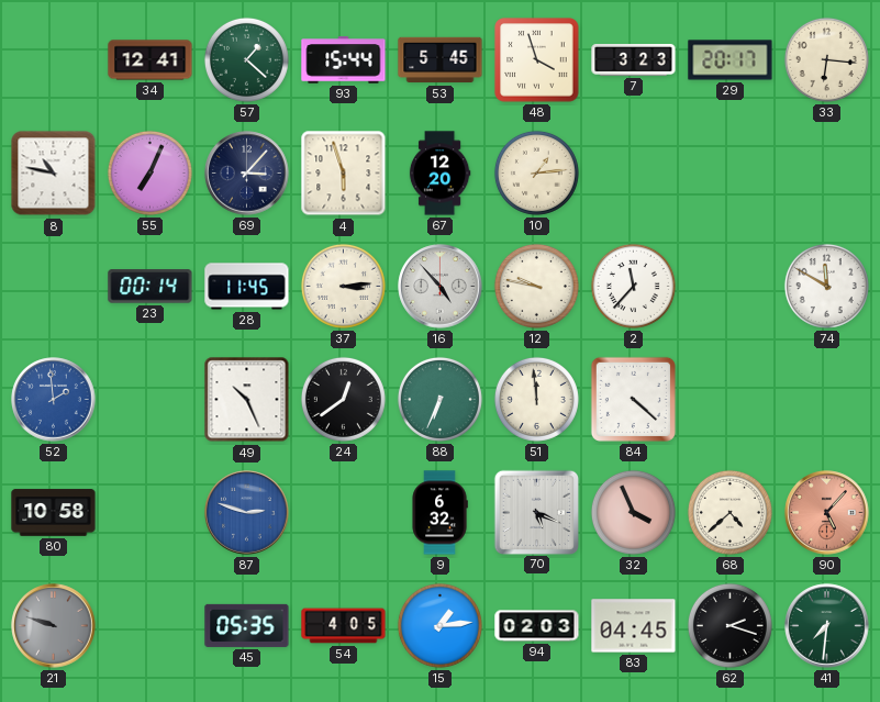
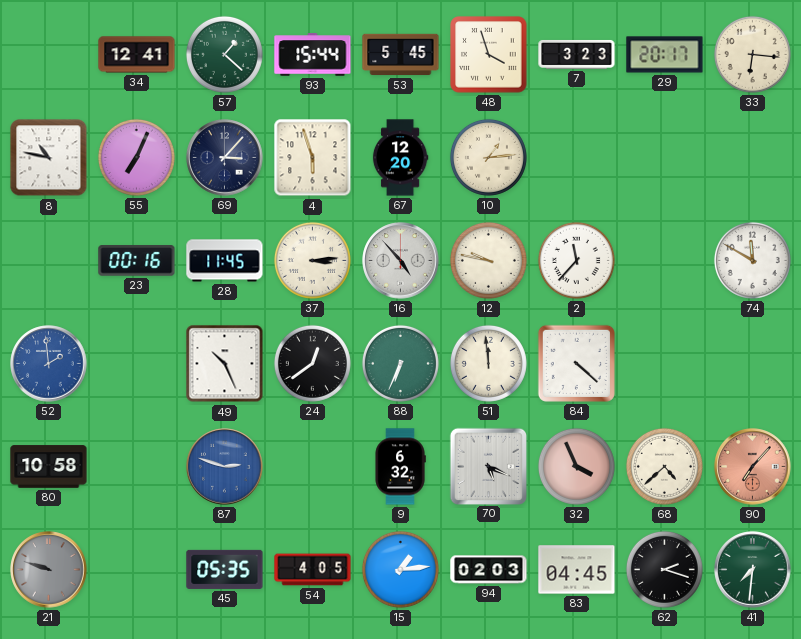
23: 00:14 -> 00:16 (137, 261)
90: 5:07 -> 7:07 (753, 467)
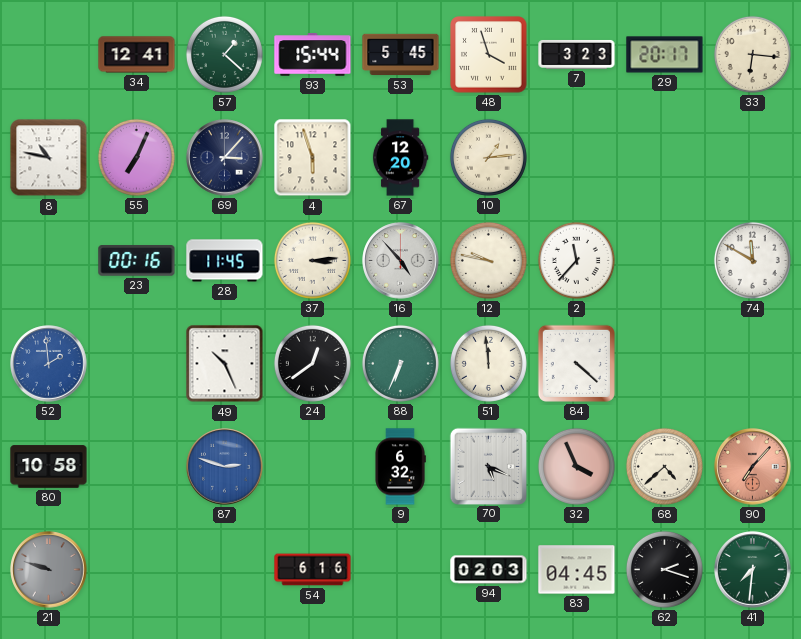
45: 05:35 -> none (225, 569)
54: 4:05 -> 6:16 (313, 570)
15: 1:14 -> none (400, 569)
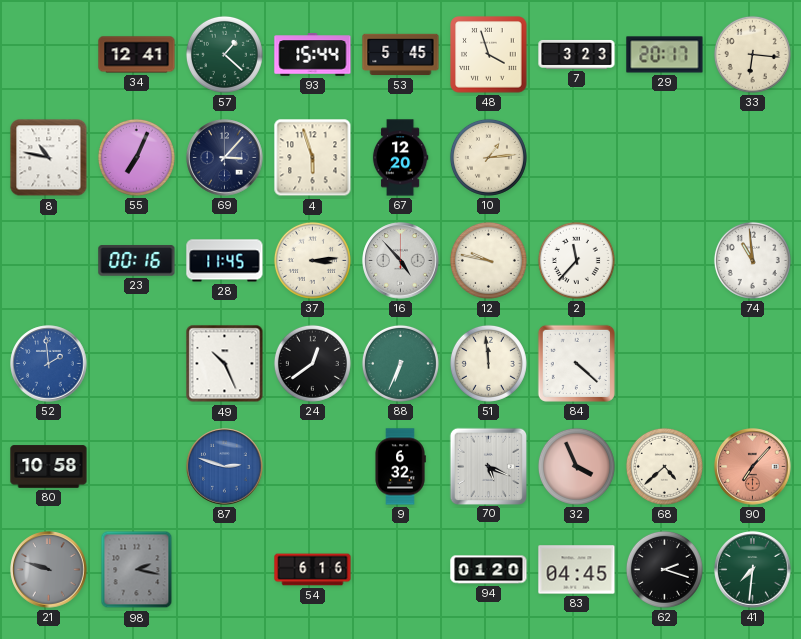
74: 11:50 -> 10:59 (752, 260)
98: none -> 2:17 (137, 570)
94: 02:03 -> 01:20 (489, 570)
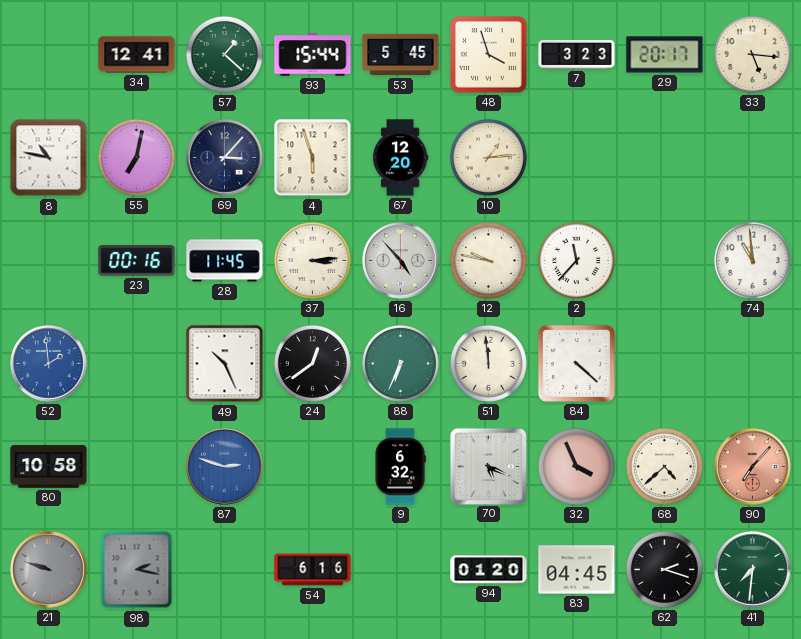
33: 6:16 -> 5:16 (752, 54)
55: 7:04 -> 7:02 (136, 157)
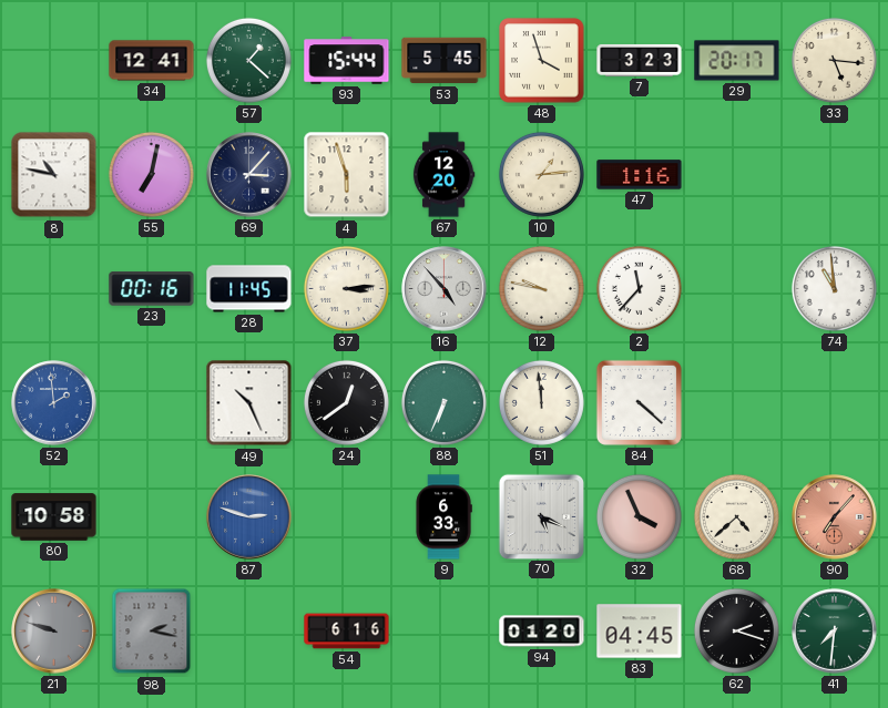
47: none -> 1:16 (640, 175)
9: 6:32 -> 6:33 (443, 517)
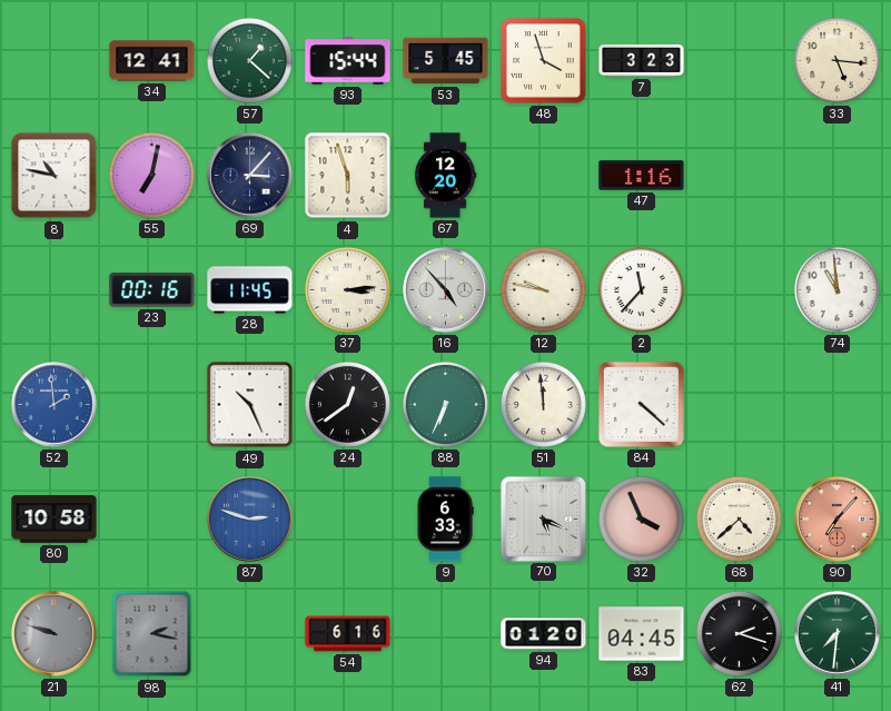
29: 20:17 -> none (737, 61)
10: 1:14 -> none (541, 174)
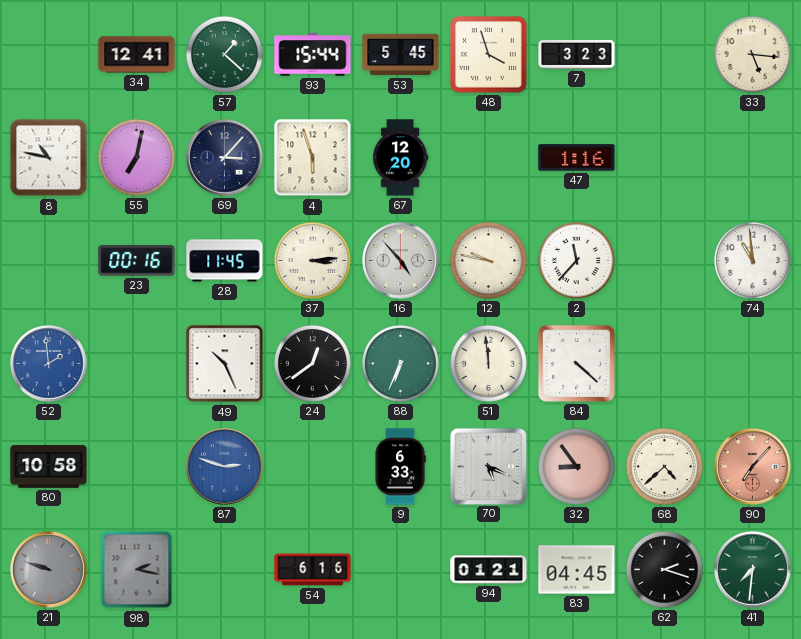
32: 3:56 -> 8:54 (576, 466)
94: 01:20 -> 01:21 (489, 570)
